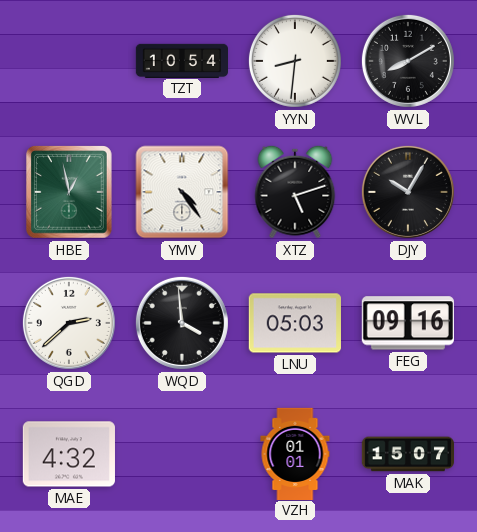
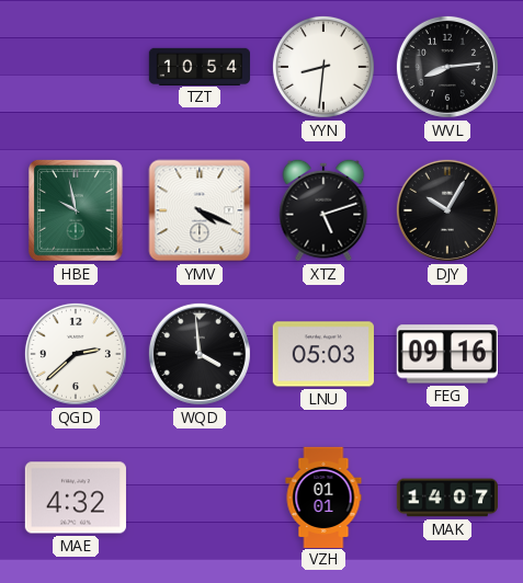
WVL: 8:10 -> 8:14 (447, 67)
HBE: 12:58 -> 9:58 (77, 210)
YMV: 4:24 -> 4:19 (200, 210)
MAK: 15:07 -> 14:07 (446, 498)
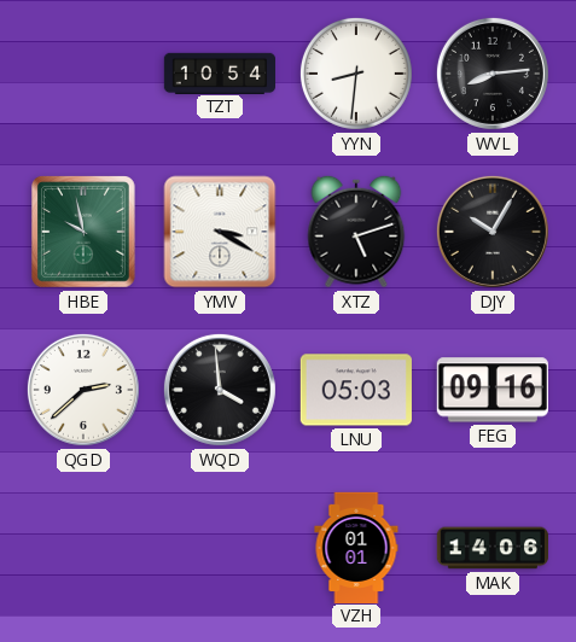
YMV: 4:19 -> 3:20 (220, 232)
MAE: 4:32 -> none (75, 498)
MAK: 14:07 -> 14:06 (491, 548)
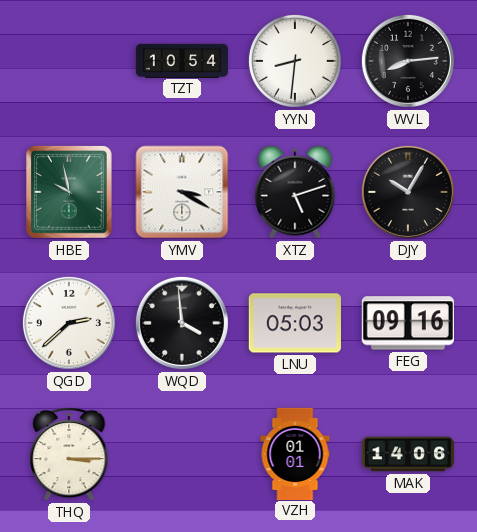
THQ: none -> 3:15 (69, 454)
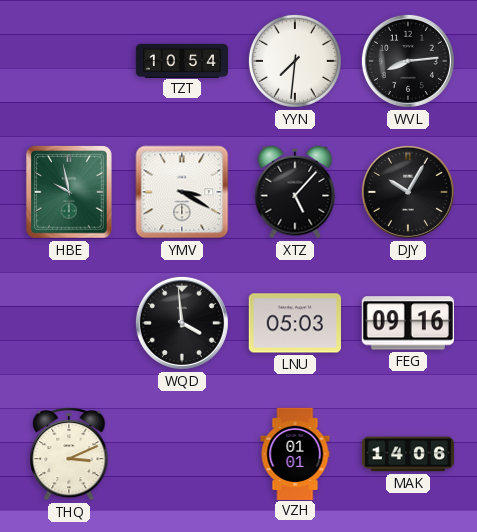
YYN: 8:31 -> 7:31 (295, 61)
XTZ: 5:12 -> 5:07 (295, 192)
QGD: 2:38 -> none (69, 323)
THQ: 3:15 -> 3:11 (69, 454)
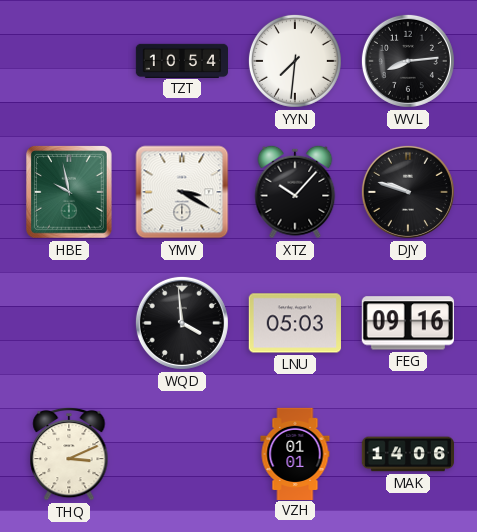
XTZ: 5:07 -> 10:07 (295, 192)
DJY: 10:05 -> 9:48 (408, 192)
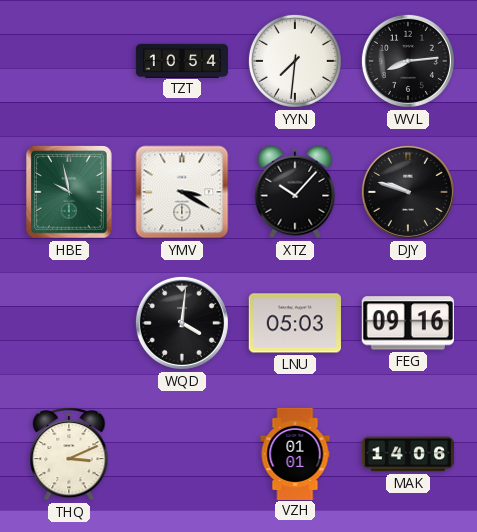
WQD: 3:59 -> 4:01 (182, 323)
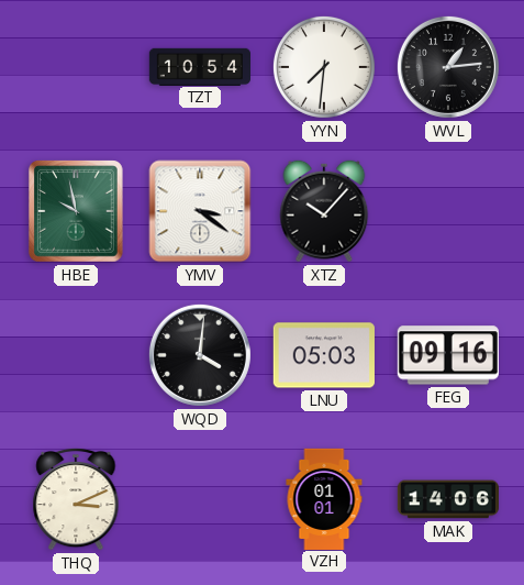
WVL: 8:14 -> 1:14 (448, 67)
YMV: 3:20 -> 3:21 (200, 211)
DJY: 9:48 -> none (408, 192)
